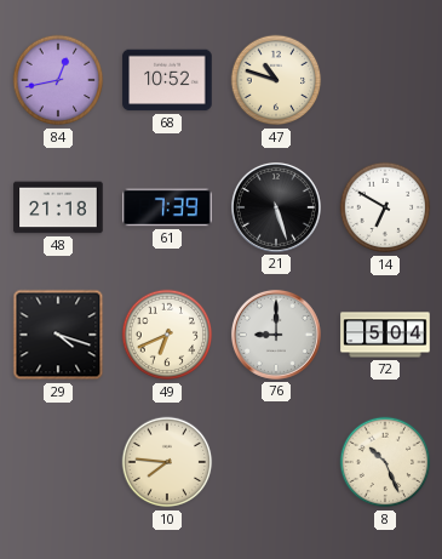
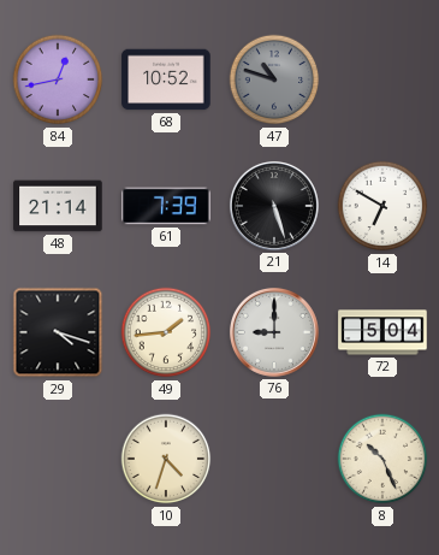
47 dial: cream -> grey (274, 79)
48: 21:18 -> 21:14 (58, 206)
49: 6:41 -> 1:44 (166, 332)
10: 7:46 -> 4:33 (166, 459)
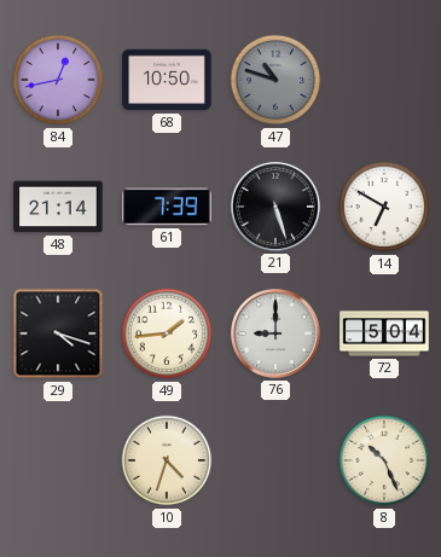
68: 10:52 -> 10:50 (167, 80)
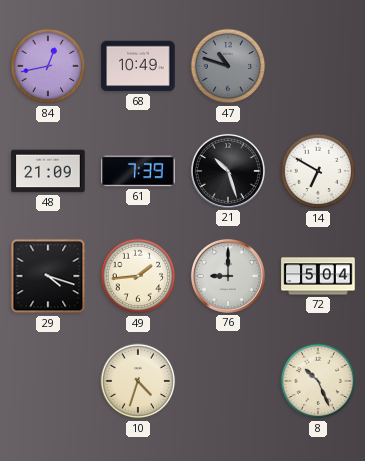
68: 10:50 -> 10:49 (138, 66)
48: 21:14 -> 21:09 (48, 171)
21: 5:27 -> 10:27 (228, 171)
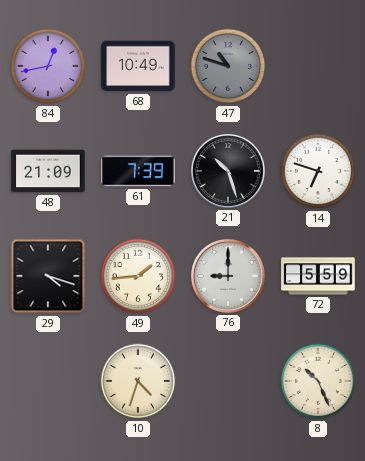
14: 6:50 -> 6:48 (318, 171)
72: 5:04 -> 5:59 (318, 276)
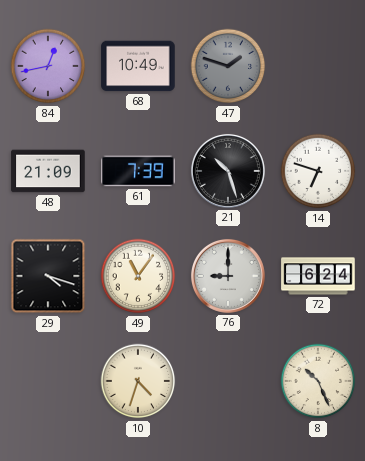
47: 10:48 -> 1:48 (228, 66)
49: 1:44 -> 11:06 (138, 276)
72: 5:59 -> 6:24 (318, 276)
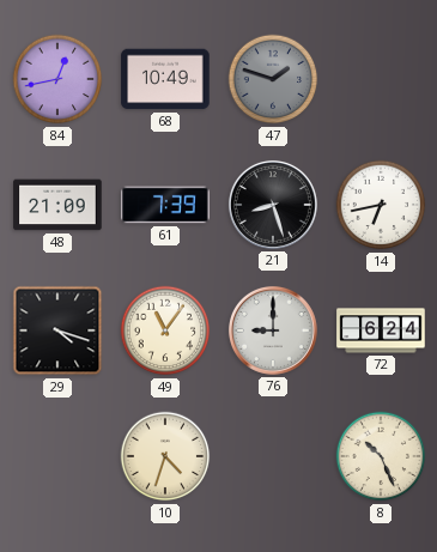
21: 10:27 -> 8:27 (273, 205)
14: 6:48 -> 6:43 (381, 205)
